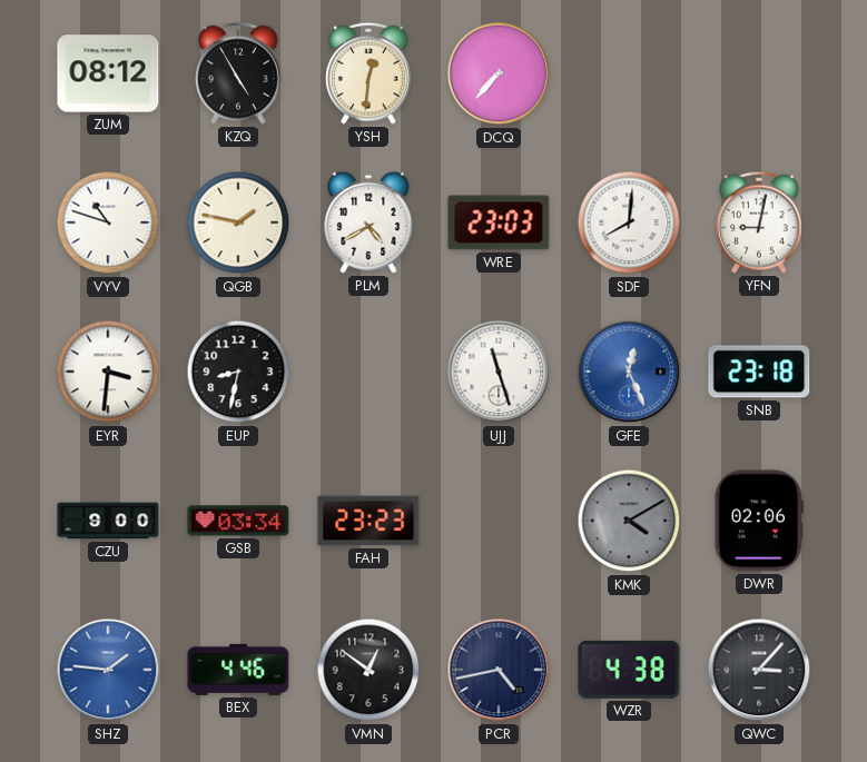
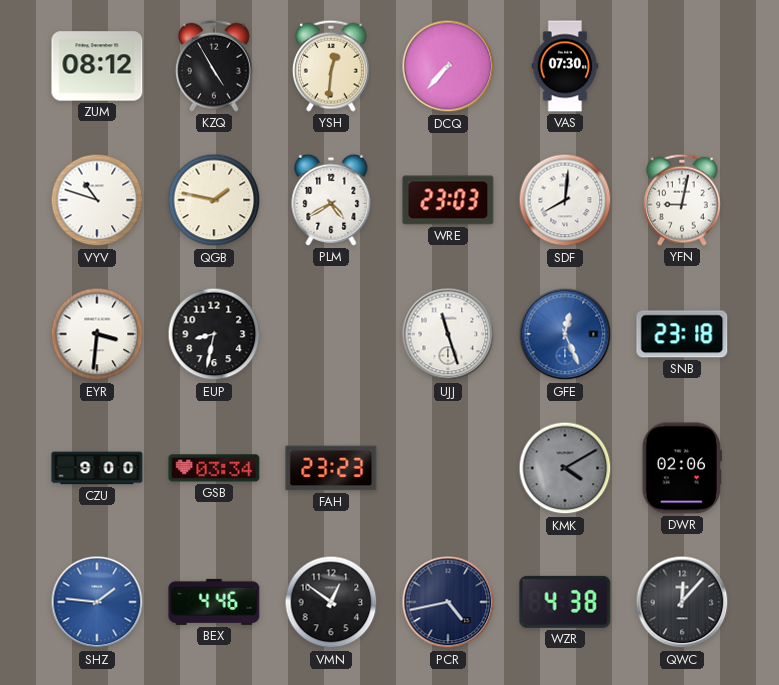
VAS: none -> 07:30 (565, 66)
QWC: 3:07 -> 12:07 (682, 602)
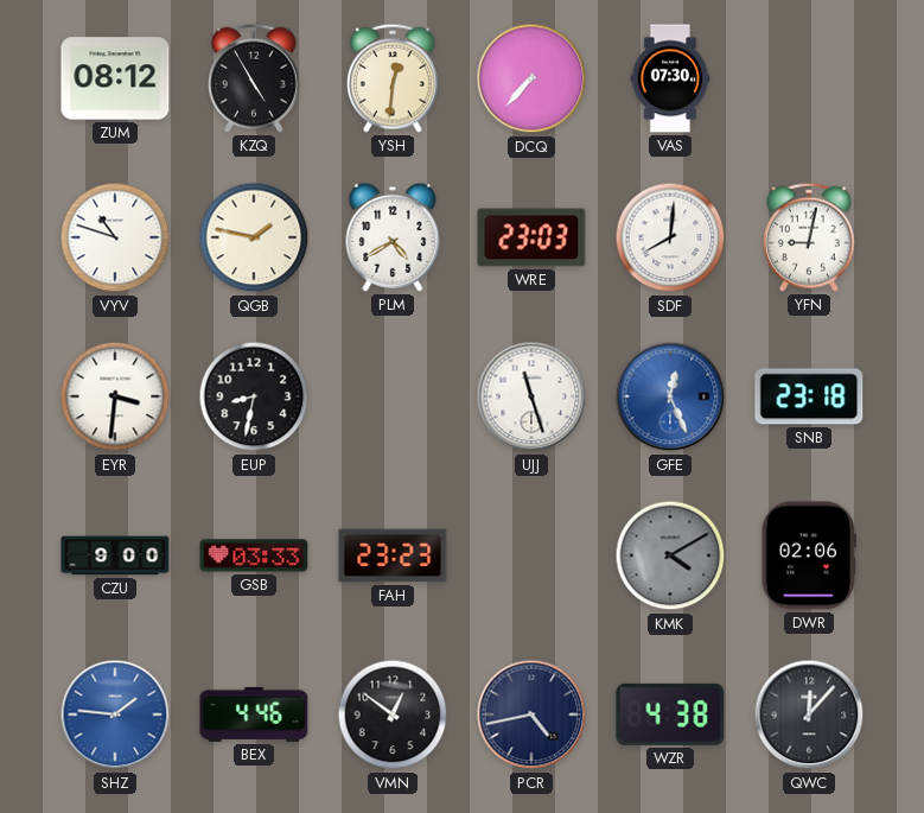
GSB: 03:34 -> 03:33 (254, 555)
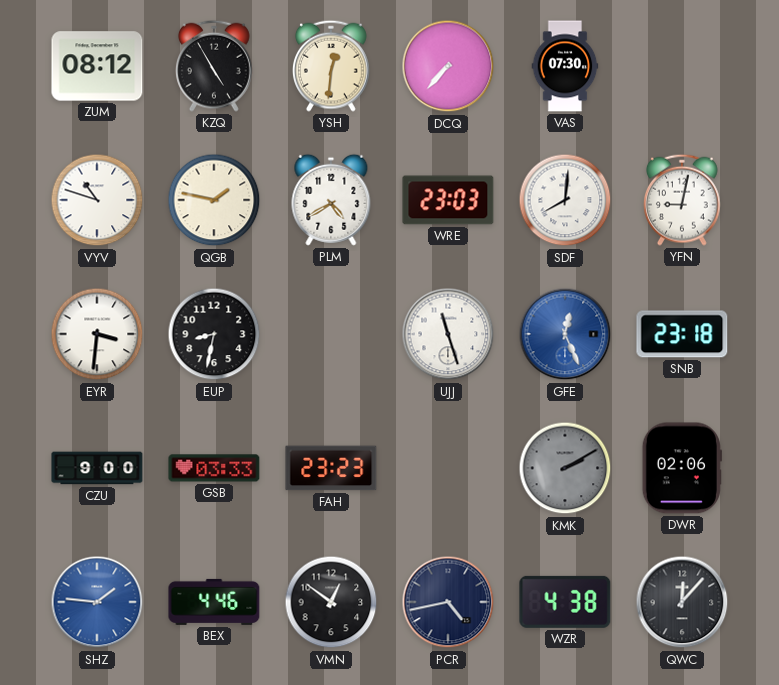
KMK: 4:10 -> 2:10 (565, 468)
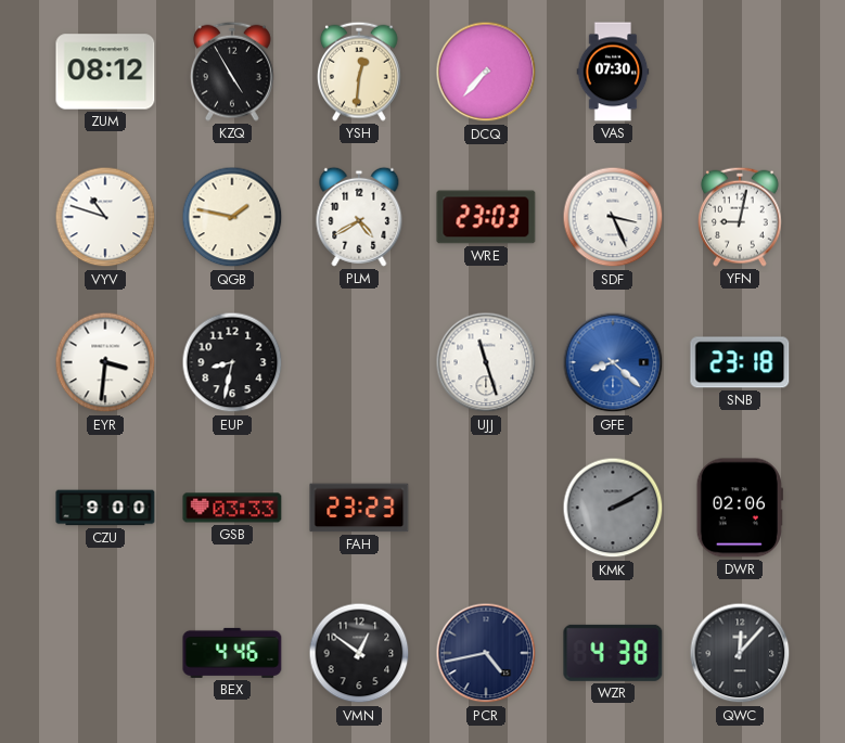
SDF: 8:01 -> 3:26 (613, 217)
GFE: 12:26 -> 8:22 (613, 362)
SHZ: 1:46 -> none (97, 602)
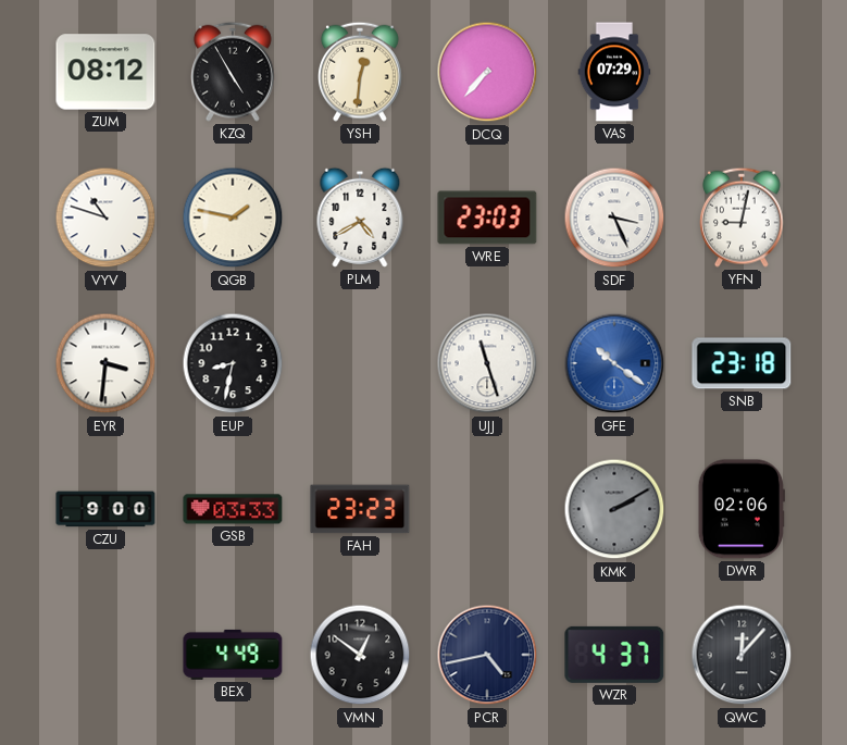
VAS: 07:30 -> 07:29 (614, 72)
GFE: 8:22 -> 10:21 (614, 363)
BEX: 4:46 -> 4:49 (233, 655)
WZR: 4:38 -> 4:37 (614, 655)
